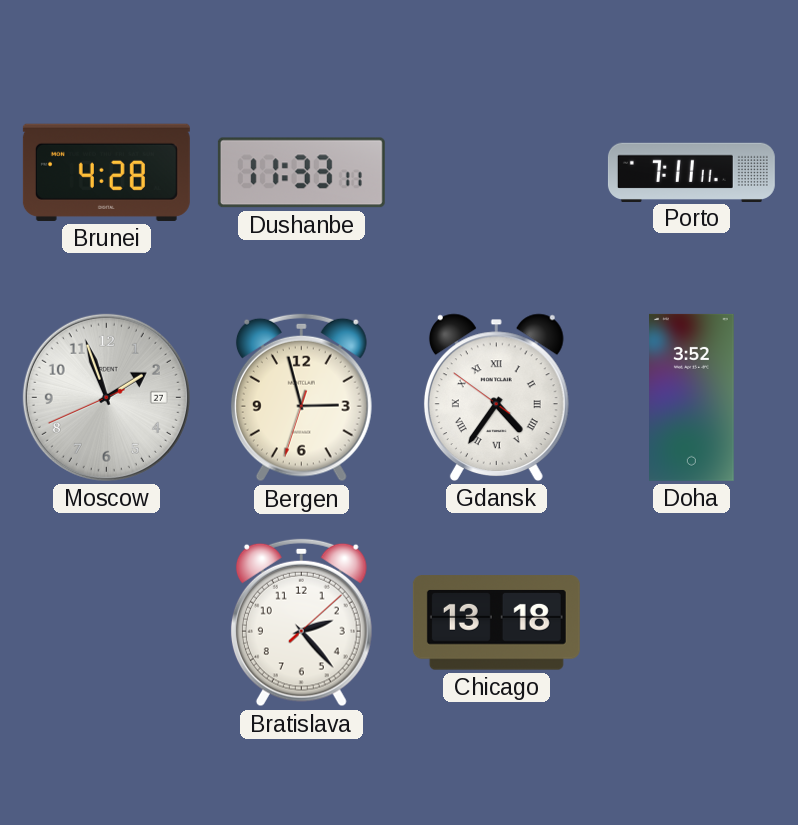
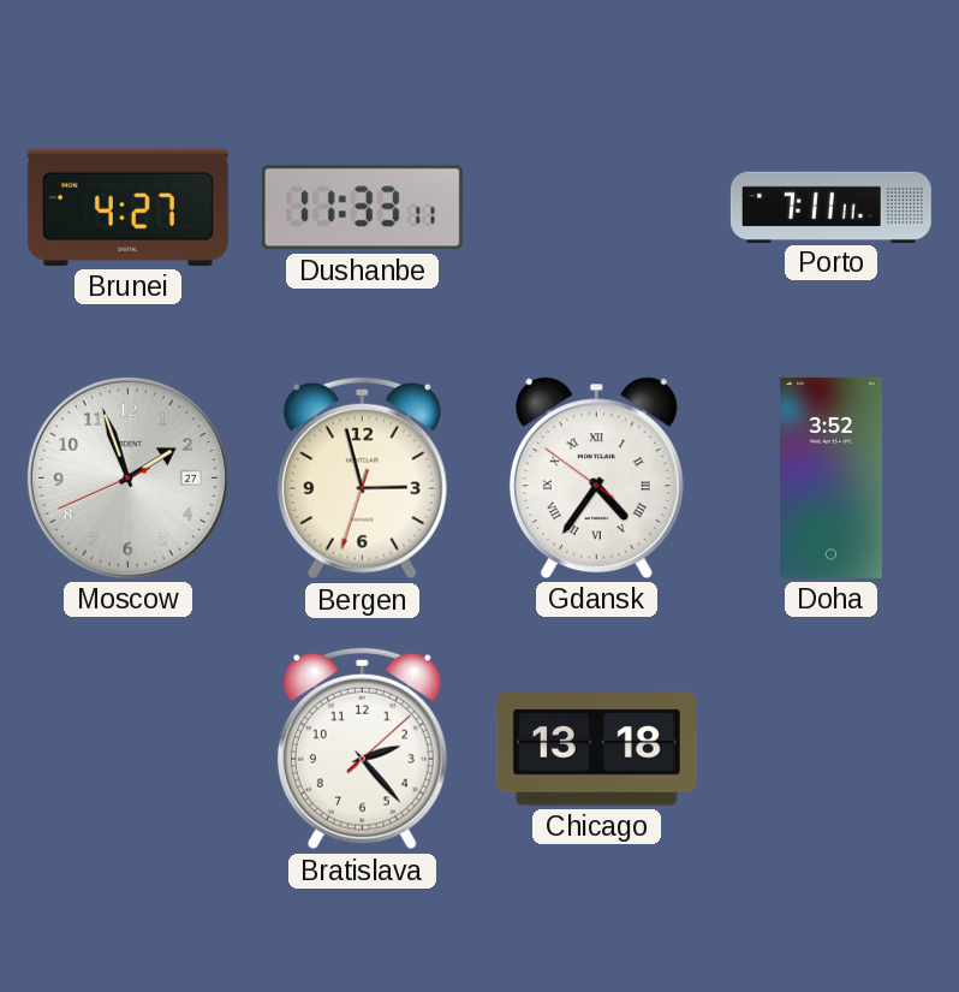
Brunei: 4:28 -> 4:27 (127, 207)
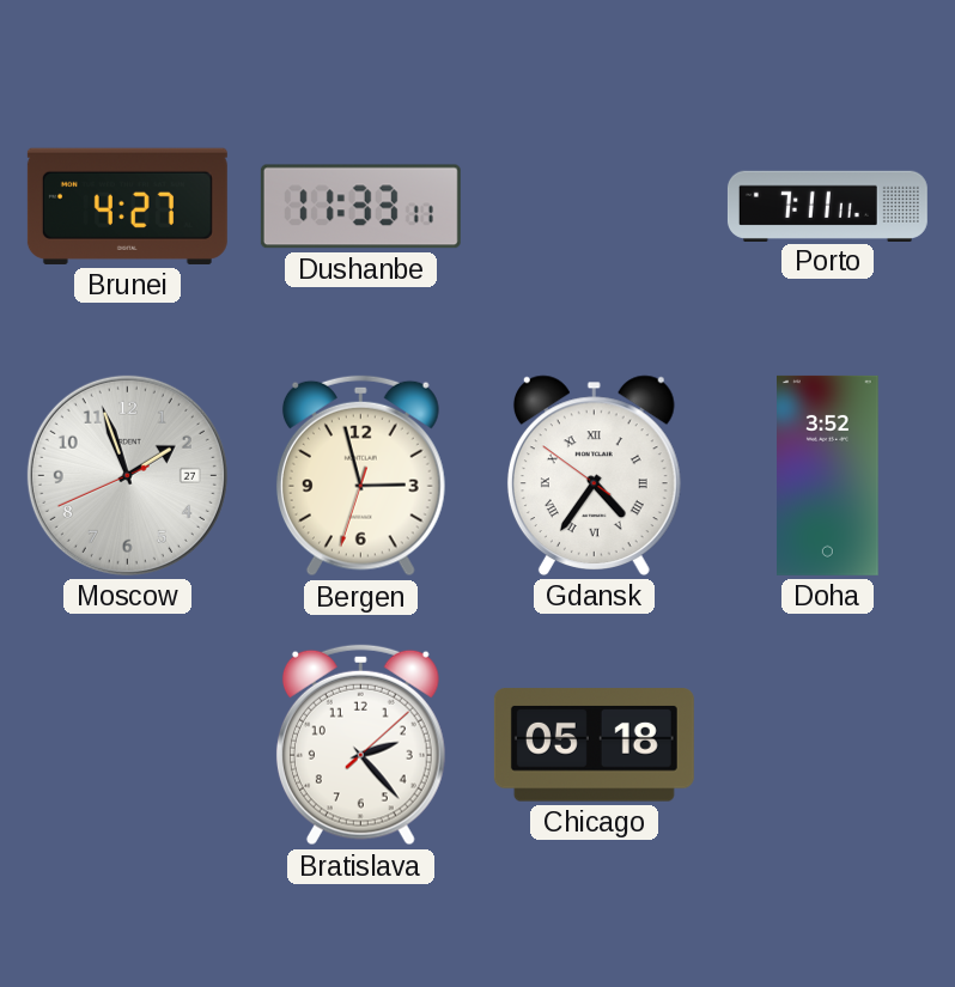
Chicago: 13:18 -> 05:18 (594, 745)
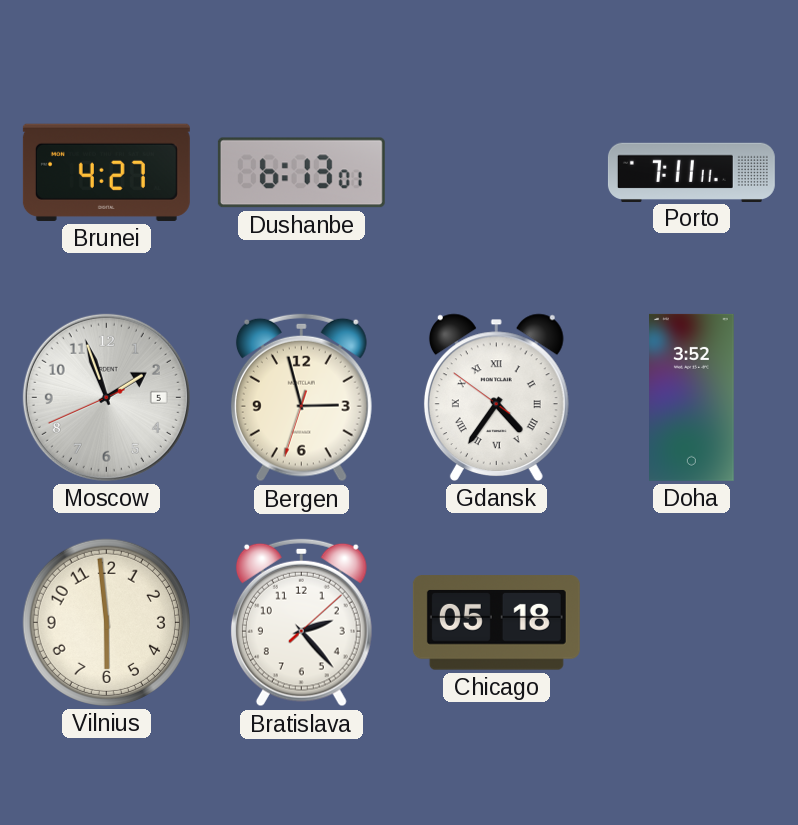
Dushanbe: 11:33 -> 6:13 (301, 173)
Moscow date: 27 -> 5 (106, 397)
Vilnius: none -> 5:59 (106, 622)
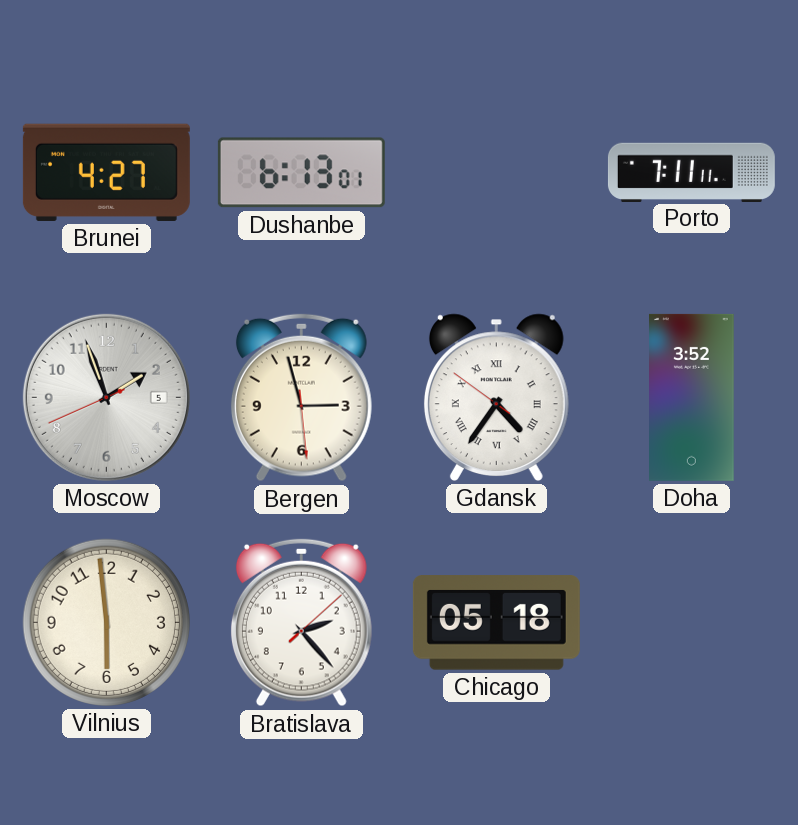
Bergen: 2:57:33 -> 2:57:29 (301, 398)
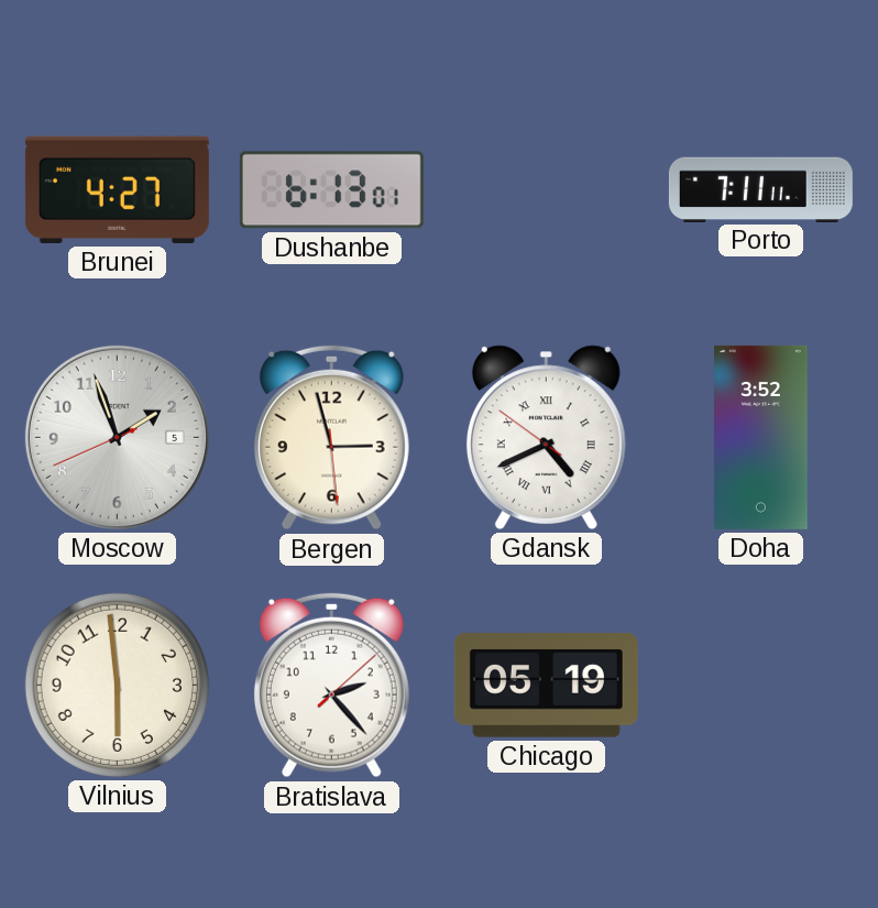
Gdansk: 4:35 -> 4:40 (546, 437)
Chicago: 05:18 -> 05:19 (546, 686)
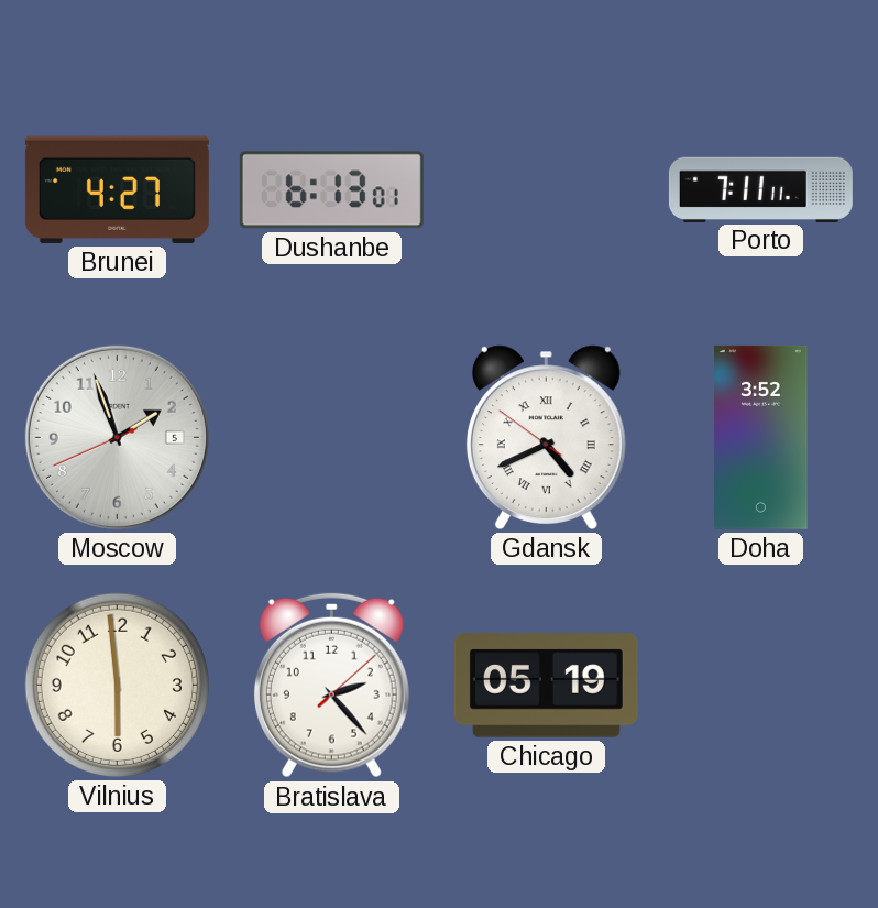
Bergen: 2:57 -> none (331, 438)
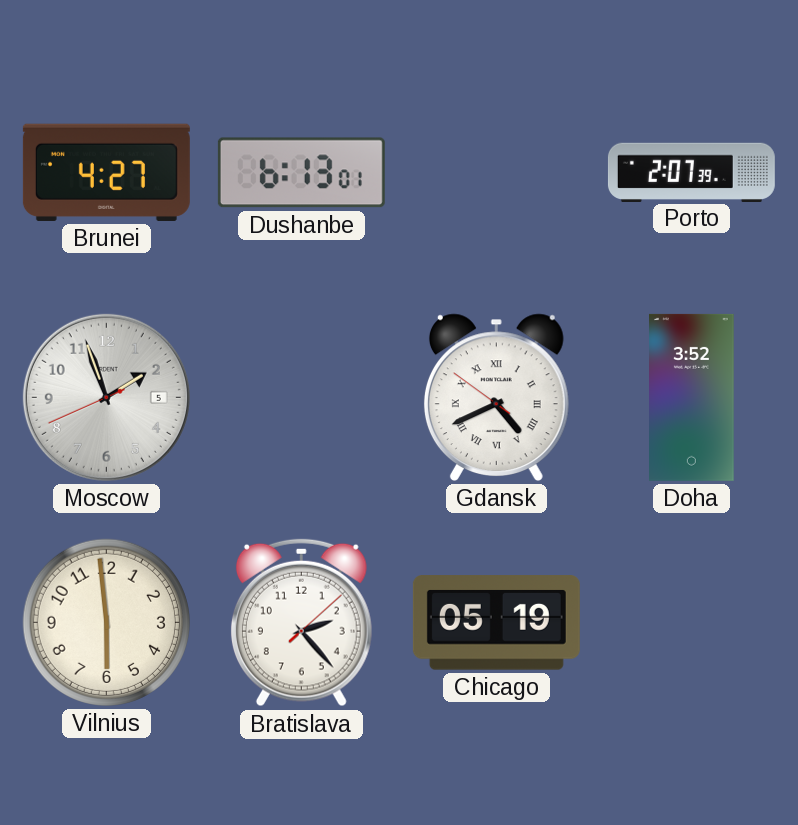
Porto: 7:11 -> 2:07 (691, 172)
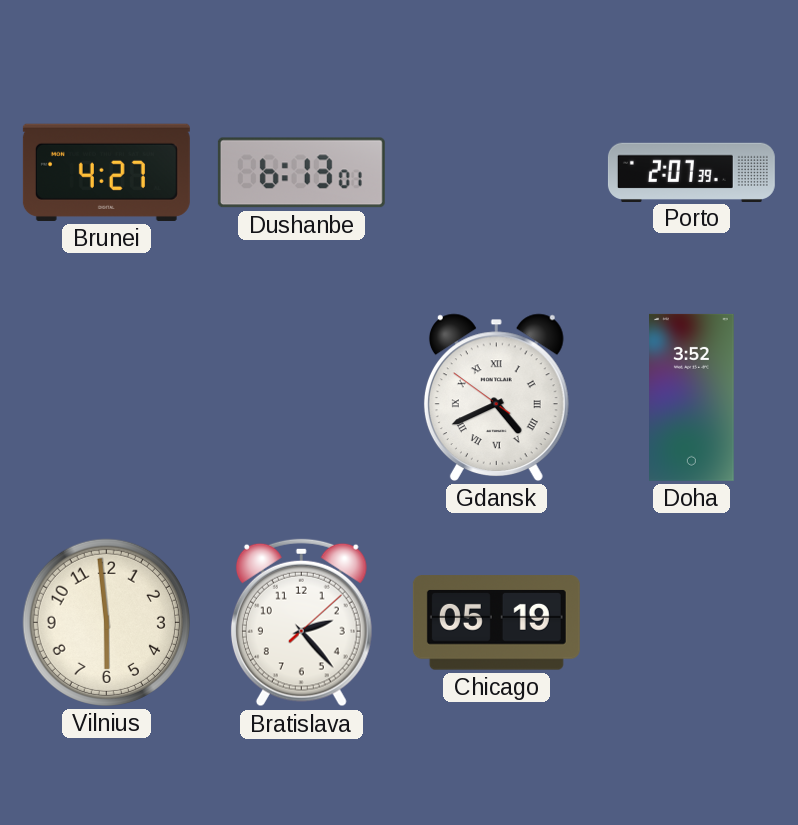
Moscow: 1:56 -> none (106, 397)
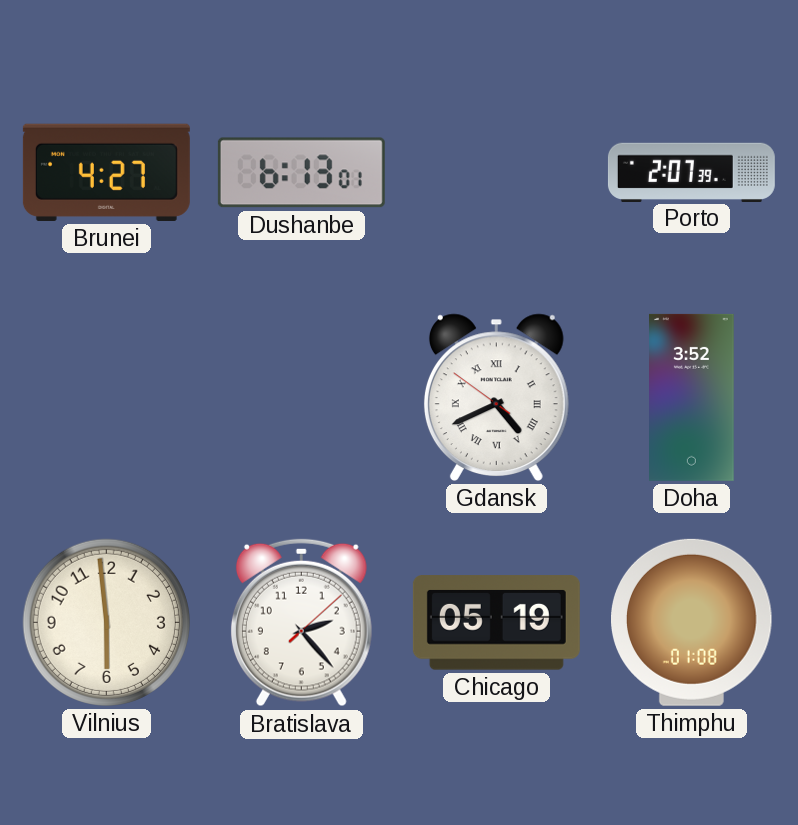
Thimphu: none -> 01:08 (692, 622)
